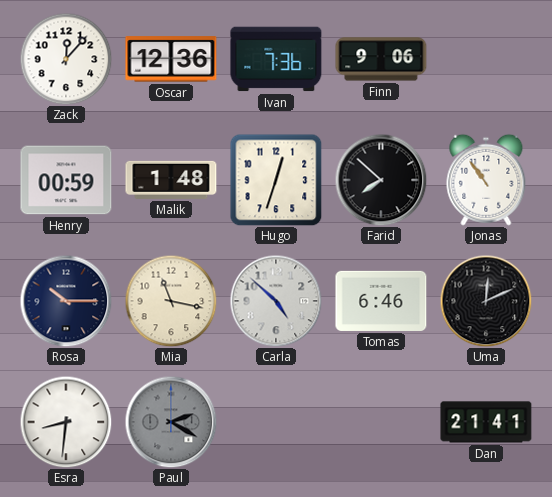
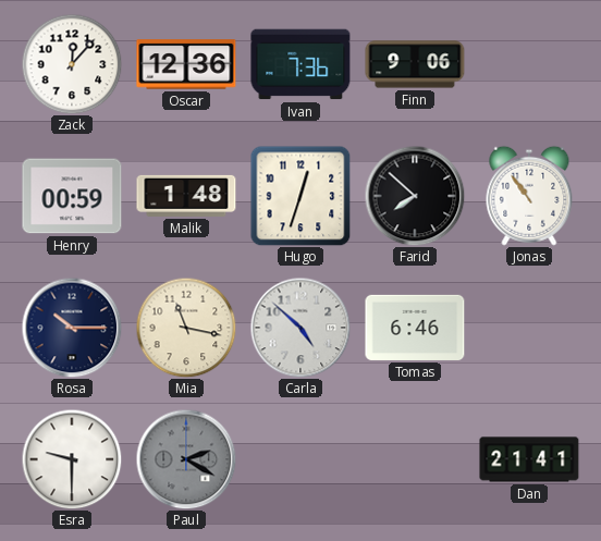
Uma: 12:11 -> none (486, 301)
Esra: 8:31 -> 9:30 (72, 459)
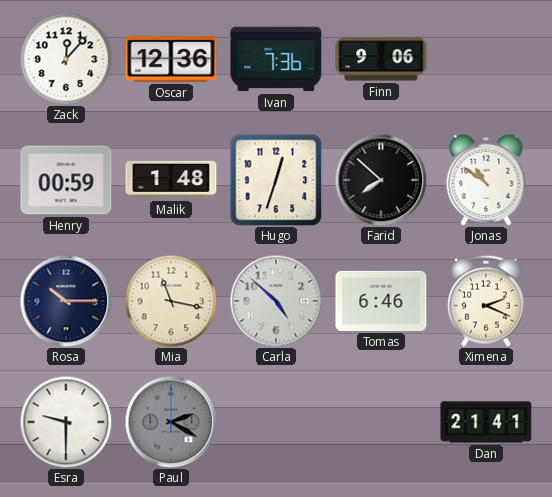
Jonas: 10:54 -> 10:51 (486, 180)
Ximena: none -> 2:19 (486, 301)
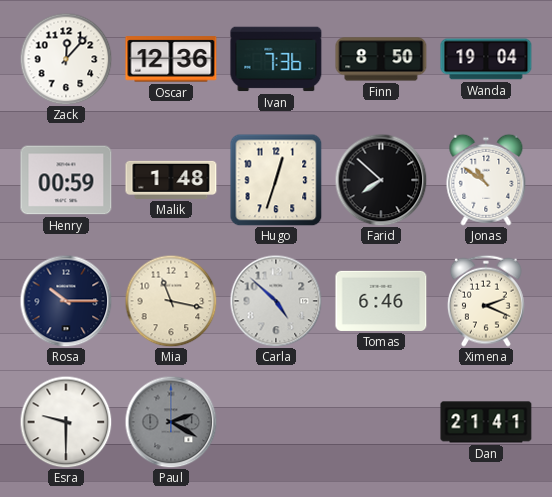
Finn: 9:06 -> 8:50 (381, 59)
Wanda: none -> 19:04 (486, 59)
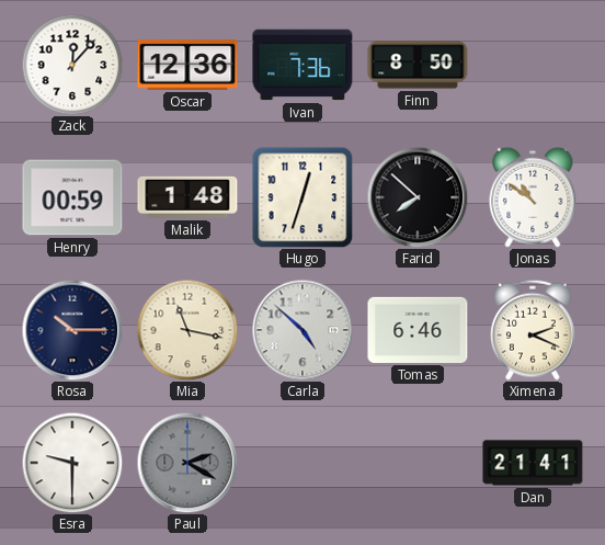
Wanda: 19:04 -> none (486, 59)
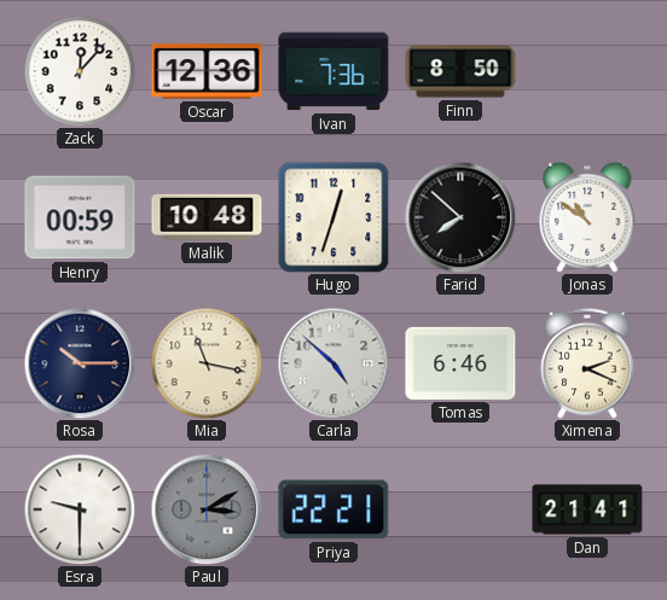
Malik: 1:48 -> 10:48 (207, 217)
Paul: 2:20 -> 3:10 (207, 509)
Priya: none -> 22:21 (333, 509)
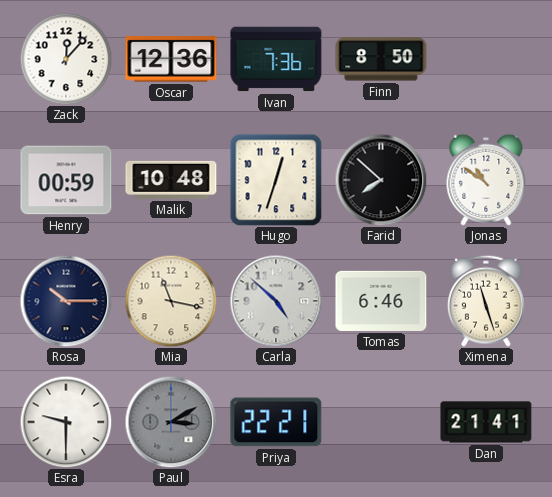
Ximena: 2:19 -> 11:27 (486, 301)
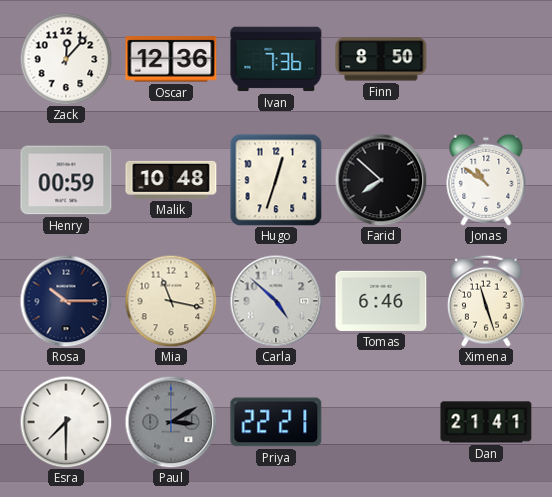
Esra: 9:30 -> 7:30 (66, 422)
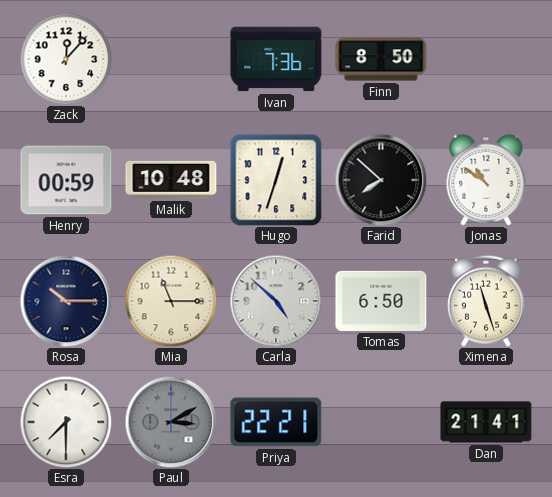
Oscar: 12:36 -> none (171, 59)
Mia: 11:17 -> 11:15 (171, 301)
Tomas: 6:46 -> 6:50 (381, 301)
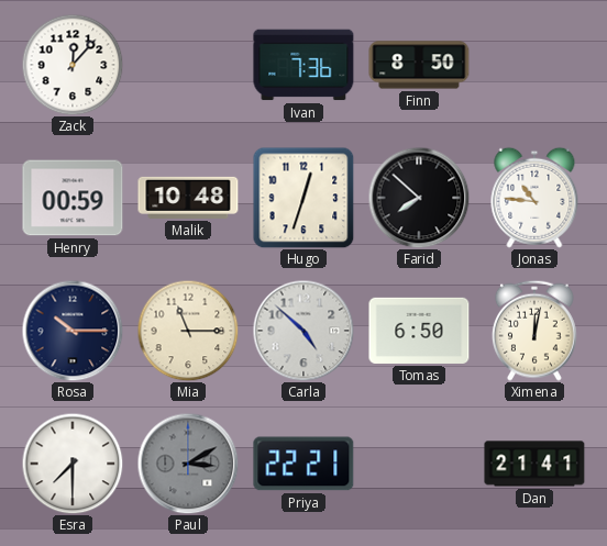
Jonas: 10:51 -> 10:46 (534, 198)
Ximena: 11:27 -> 12:02 (534, 331)
